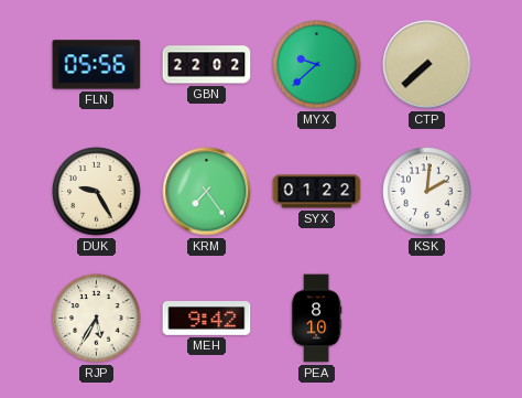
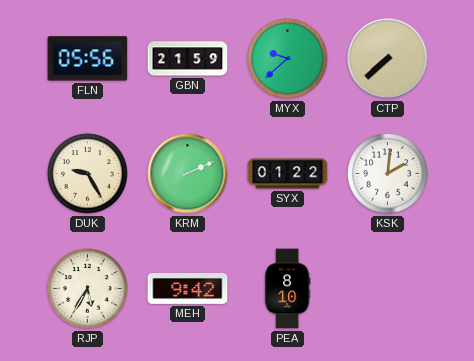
GBN: 22:02 -> 21:59 (188, 59)
KRM: 7:24 -> 2:11 (188, 174)
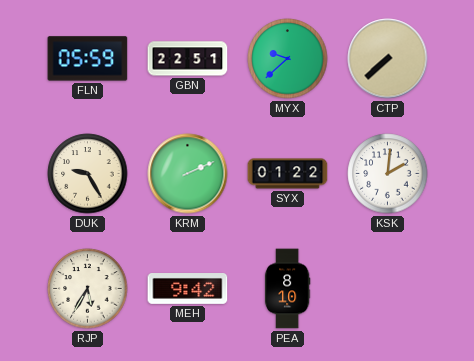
FLN: 05:56 -> 05:59 (88, 59)
GBN: 21:59 -> 22:51 (188, 59)
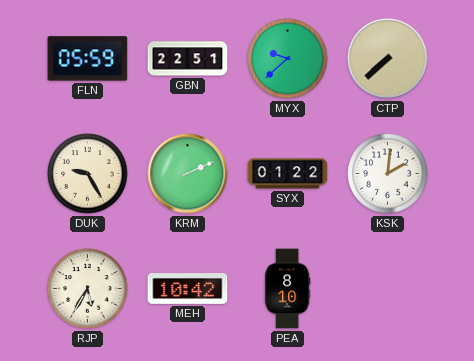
MEH: 9:42 -> 10:42 (188, 289)
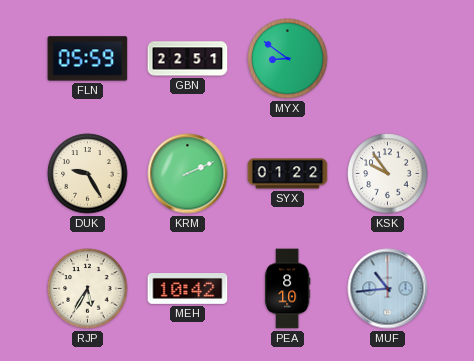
MYX: 9:38 -> 8:51 (288, 59)
CTP: 7:38 -> none (388, 59)
KSK: 2:01 -> 9:54 (388, 174)
MUF: none -> 10:44 (388, 289)
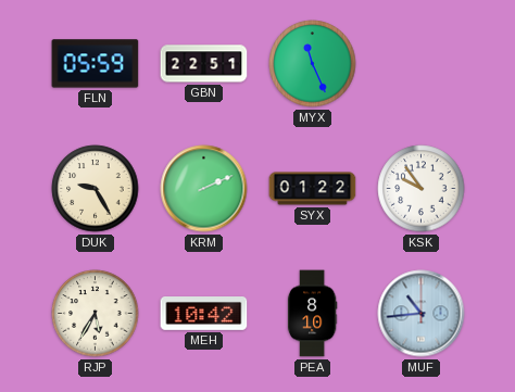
MYX: 8:51 -> 11:26 (313, 64)
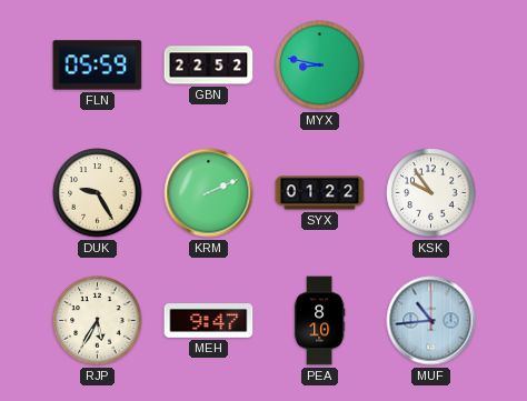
GBN: 22:51 -> 22:52 (209, 66)
MYX: 11:26 -> 8:47 (320, 66)
MEH: 10:42 -> 9:47 (209, 321)
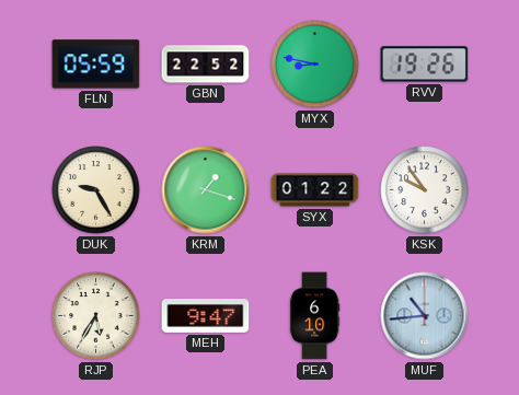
RVV: none -> 19:26 (425, 65)
KRM: 2:11 -> 1:18 (206, 190)
PEA: 8:10 -> 6:10 (314, 316)
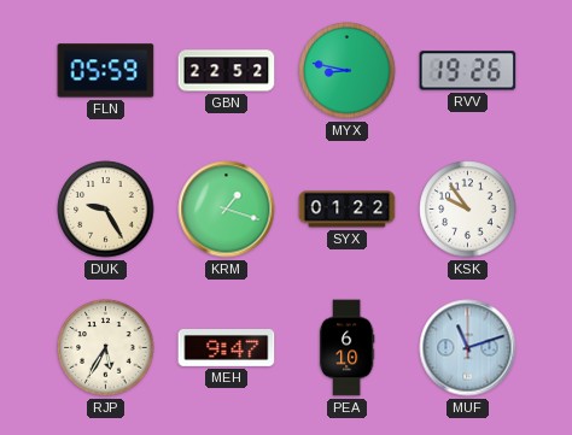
MUF: 10:44 -> 11:12 (468, 348)
